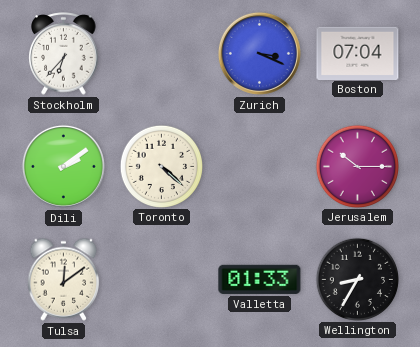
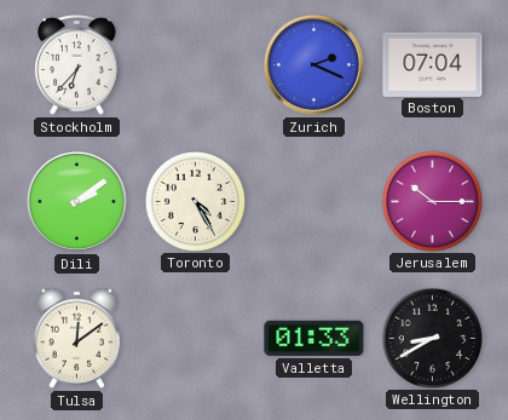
Zurich: 3:19 -> 2:19 (313, 64)
Toronto: 4:22 -> 4:25 (195, 201)
Wellington: 8:35 -> 8:40 (432, 338)
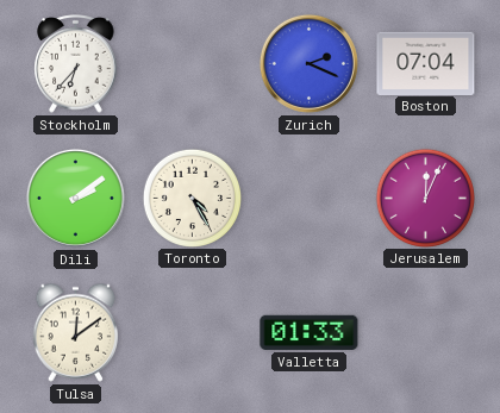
Jerusalem: 10:15 -> 12:04 (425, 198)
Wellington: 8:40 -> none (432, 338)
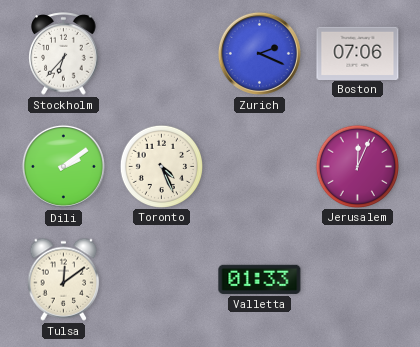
Boston: 07:04 -> 07:06 (358, 53)
Toronto: 4:25 -> 4:26 (161, 166)
